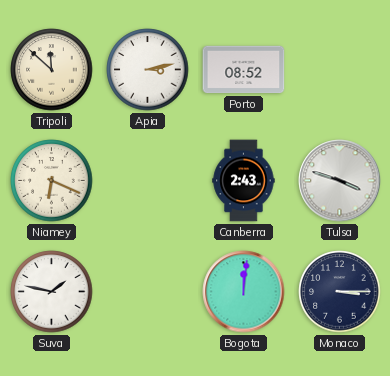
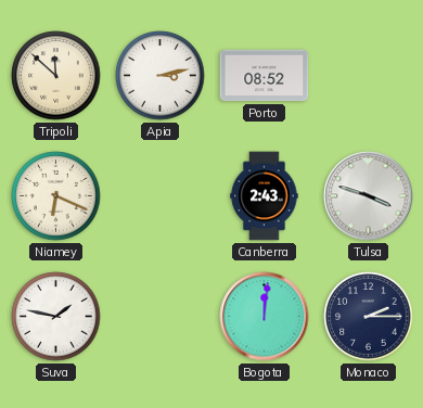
Monaco: 3:15 -> 2:15 (369, 317)
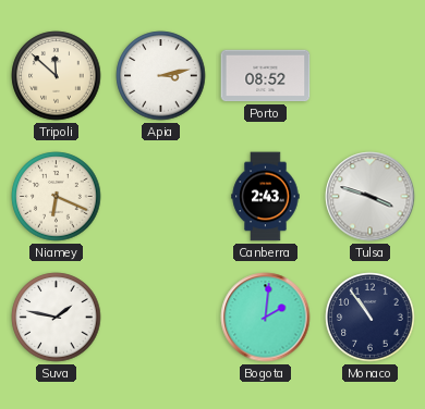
Bogota: 12:01 -> 2:01 (266, 318)
Monaco: 2:15 -> 10:54 (371, 318)
